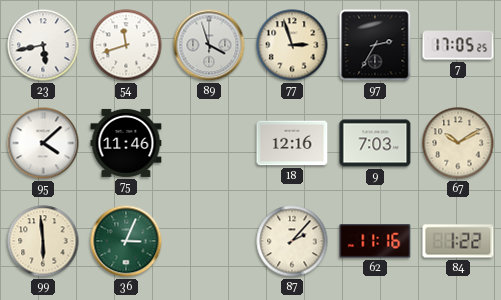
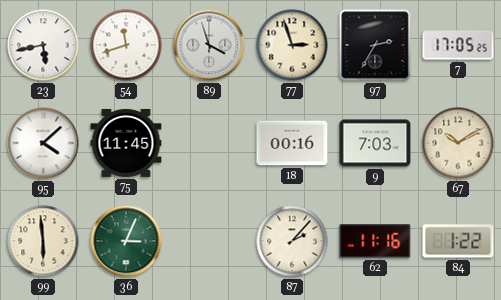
75: 11:46 -> 11:45 (126, 143)
18: 12:16 -> 00:16 (292, 143)
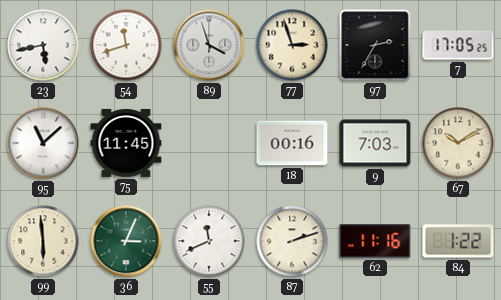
95: 4:08 -> 11:08 (43, 143)
55: none -> 11:41 (209, 241)
87: 2:07 -> 2:12 (292, 241)
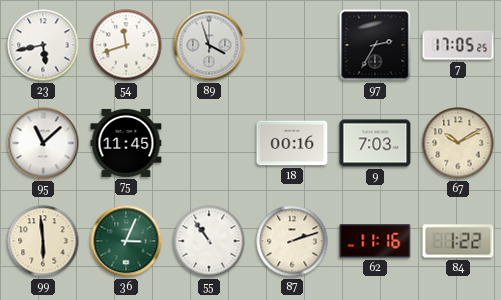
77: 2:57 -> none (292, 45)
55: 11:41 -> 10:54 (209, 241)
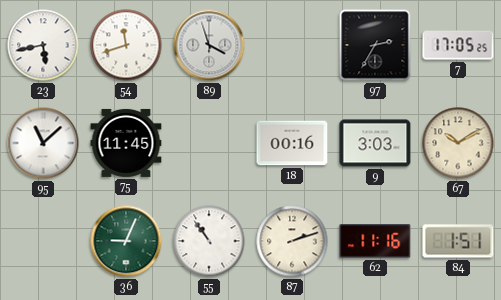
9: 7:03 -> 3:03 (375, 143)
99: 5:59 -> none (43, 241)
36: 3:04 -> 9:04 (126, 241)
84: 1:22 -> 1:51 (458, 241)
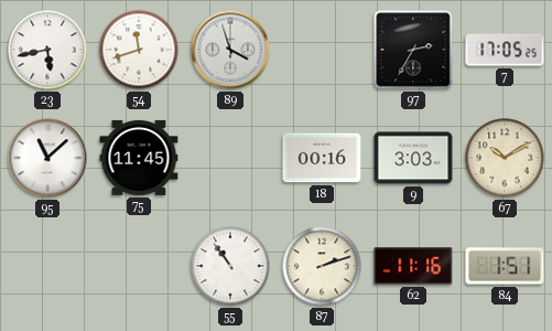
36: 9:04 -> none (126, 241)
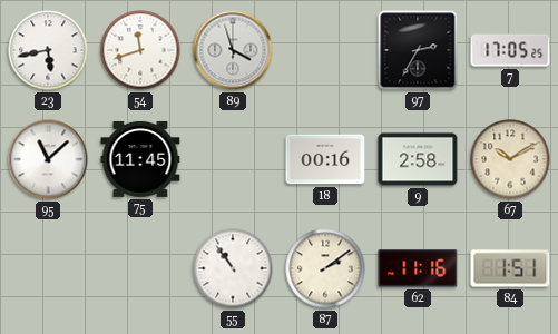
9: 3:03 -> 2:58 (418, 159)
87: 2:12 -> 2:09 (325, 268)
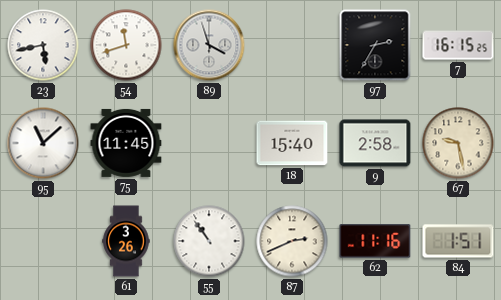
7: 17:05 -> 16:15 (458, 45)
18: 00:16 -> 15:40 (292, 143)
67: 10:10 -> 9:28 (458, 143)
61: none -> 3:26 (126, 241)
87: 2:09 -> 2:41 (292, 241)
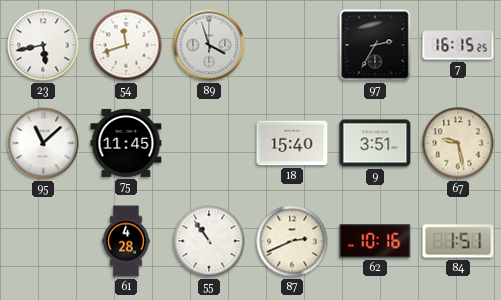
9: 2:58 -> 3:51 (375, 143)
61: 3:26 -> 4:28 (126, 241)
62: 11:16 -> 10:16 (375, 241)
